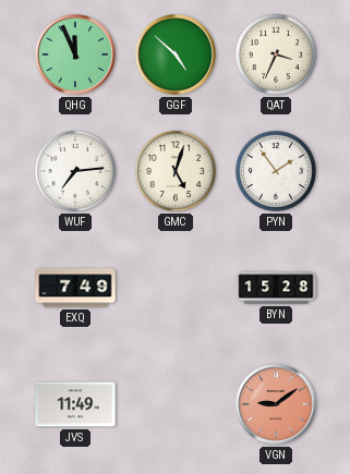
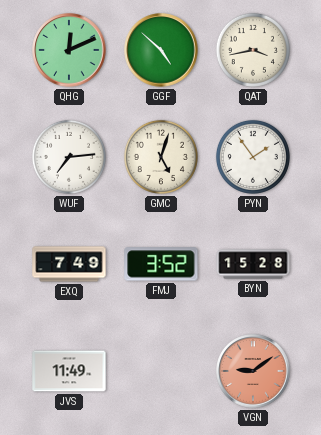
QHG: 11:56 -> 12:11 (69, 50)
QAT: 3:34 -> 3:43 (253, 50)
FMJ: none -> 3:52 (161, 264)
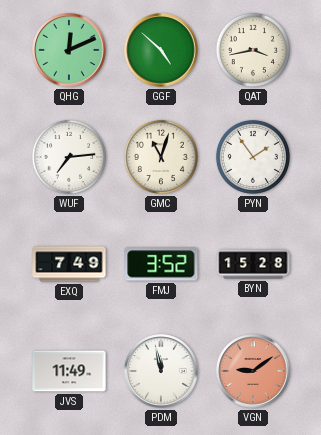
GMC: 5:03 -> 11:03 (161, 157)
PDM: none -> 11:58 (161, 371)
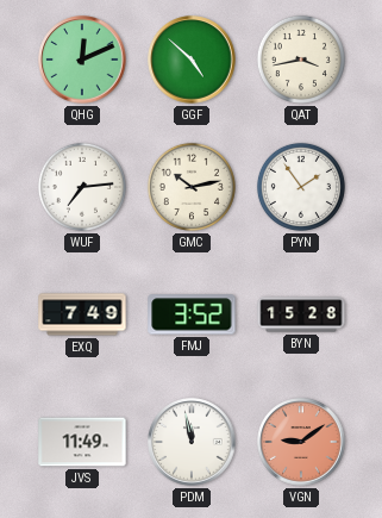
GMC: 11:03 -> 10:13 (192, 187)
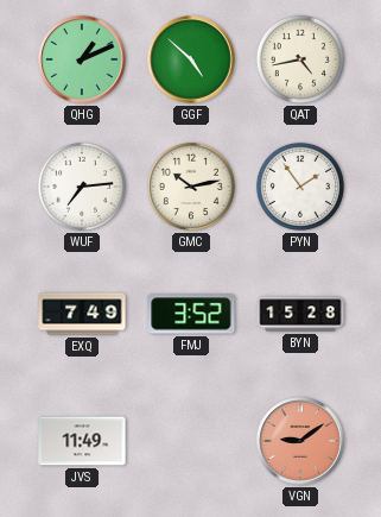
QHG: 12:11 -> 1:11 (82, 59)
QAT: 3:43 -> 4:43 (300, 59)
PDM: 11:58 -> none (192, 442)
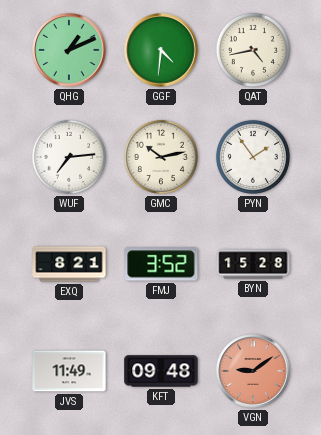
GGF: 4:52 -> 4:31 (161, 50)
EXQ: 7:49 -> 8:21 (69, 264)
KFT: none -> 09:48 (161, 371)
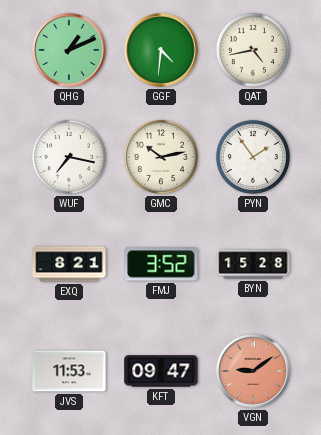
WUF: 7:14 -> 7:17 (69, 157)
JVS: 11:49 -> 11:53 (69, 371)
KFT: 09:48 -> 09:47 (161, 371)
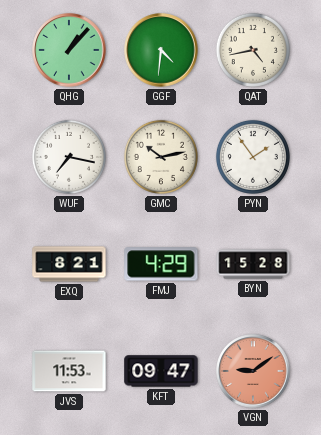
QHG: 1:11 -> 1:07 (69, 50)
FMJ: 3:52 -> 4:29 (161, 264)
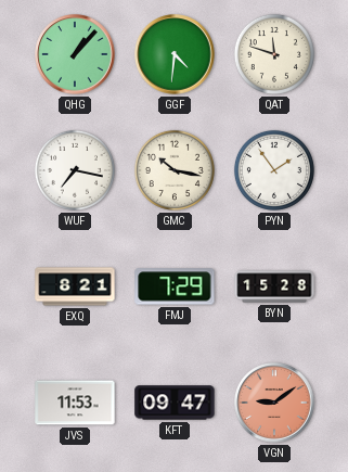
QAT: 4:43 -> 11:48 (274, 54)
GMC: 10:13 -> 10:17 (175, 170)
FMJ: 4:29 -> 7:29 (175, 286)
